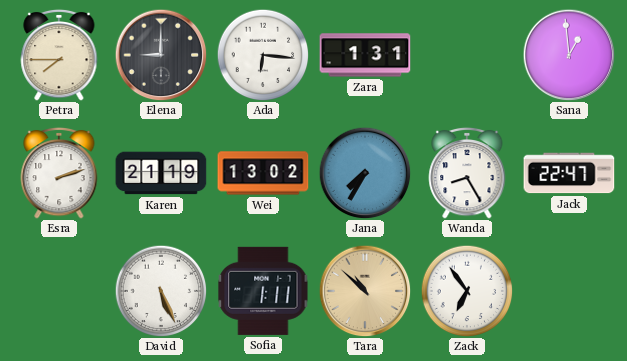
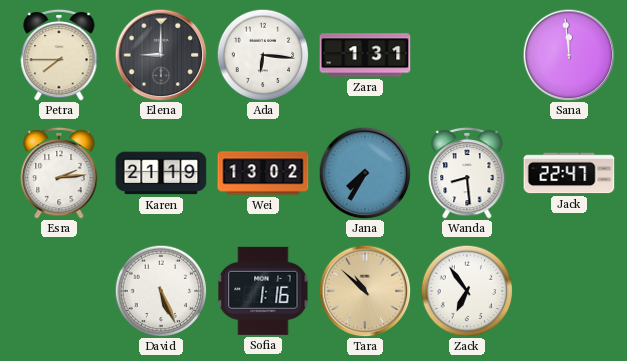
Sana: 12:59 -> 11:59 (569, 55)
Esra: 2:12 -> 2:14 (59, 173)
Wanda: 8:25 -> 8:29 (467, 173)
Sofia: 1:11 -> 1:16 (263, 291)
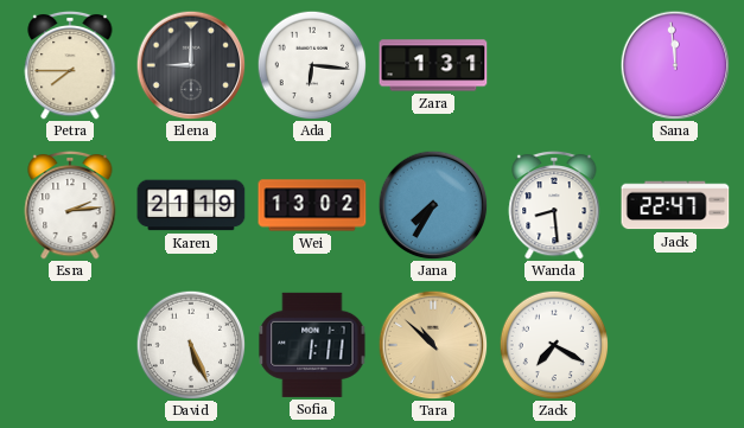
Sofia: 1:16 -> 1:11 (312, 345)
Zack: 6:54 -> 7:20 (554, 345)
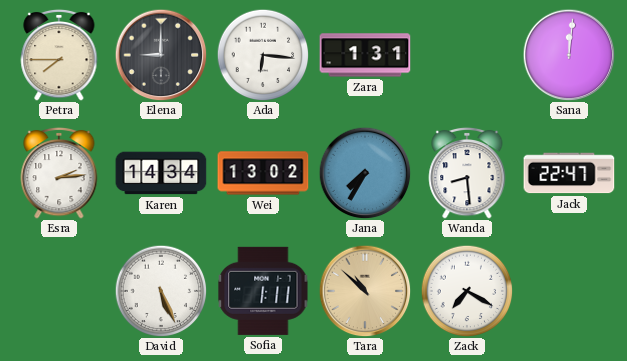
Sana: 11:59 -> 12:01 (569, 55)
Karen: 21:19 -> 14:34 (161, 173)
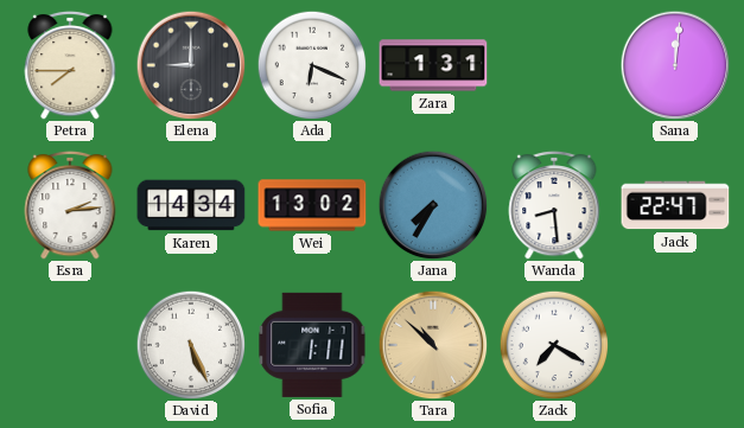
Ada: 6:16 -> 6:19 (312, 65)
